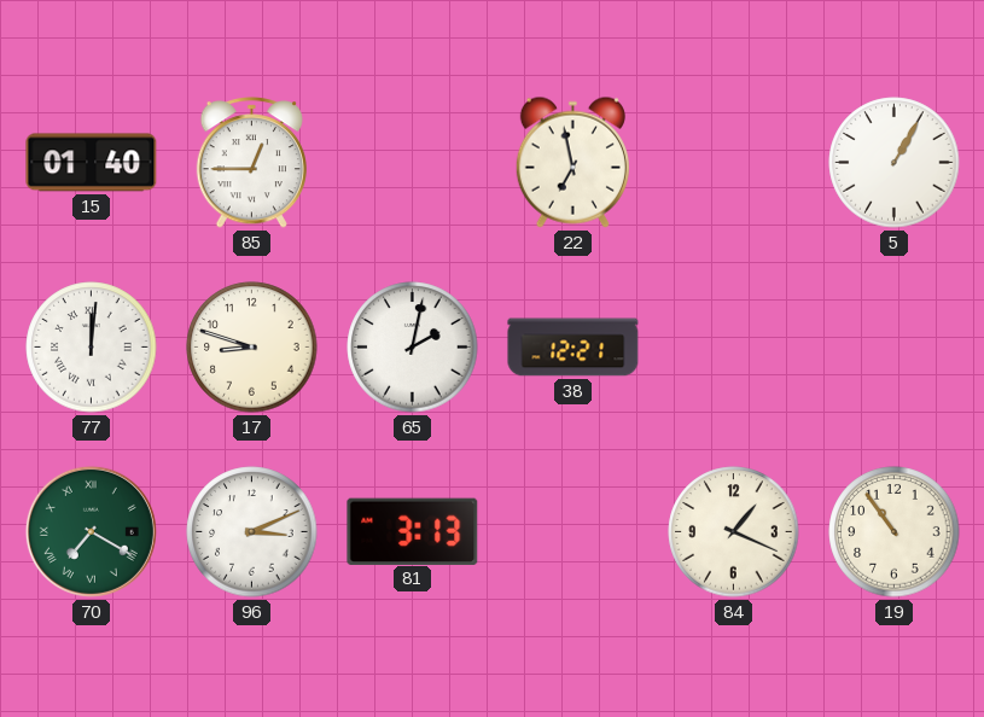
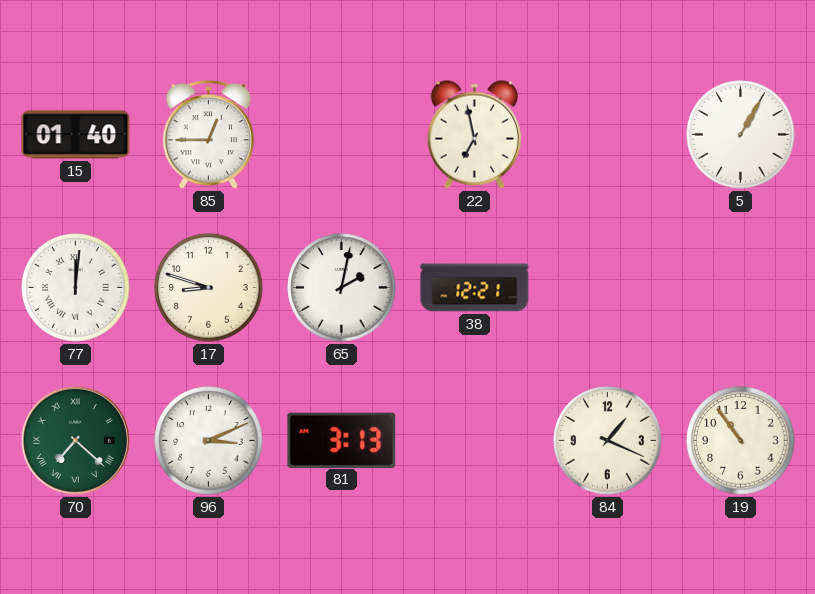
70: 7:20 -> 7:22 (75, 440)
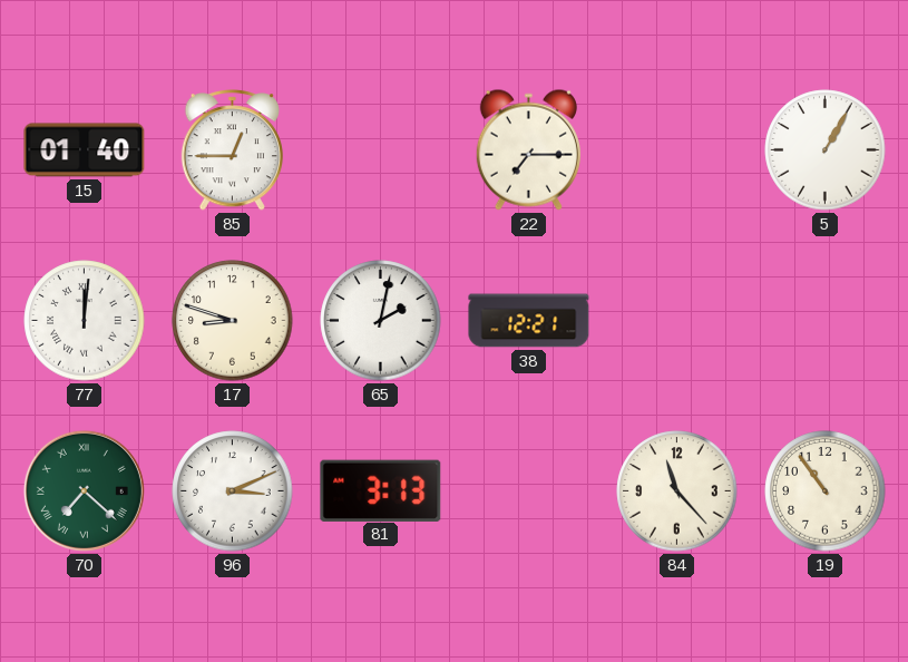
22: 6:58 -> 7:15 (528, 149)
84: 1:19 -> 11:23 (677, 491)
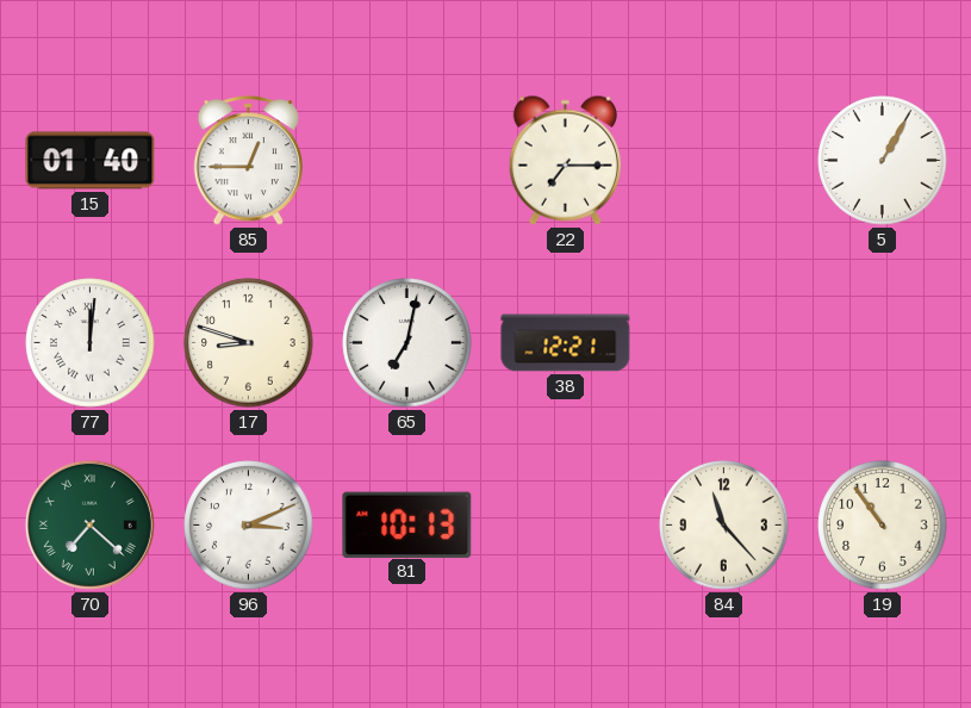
65: 2:02 -> 7:02 (407, 343)
81: 3:13 -> 10:13 (407, 524)
